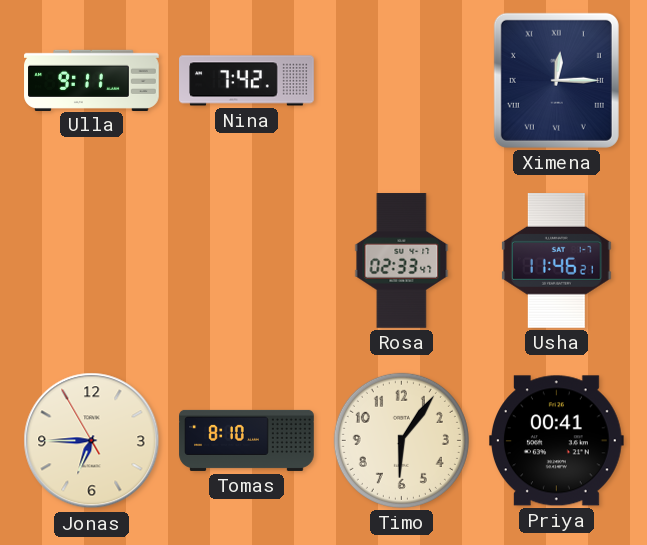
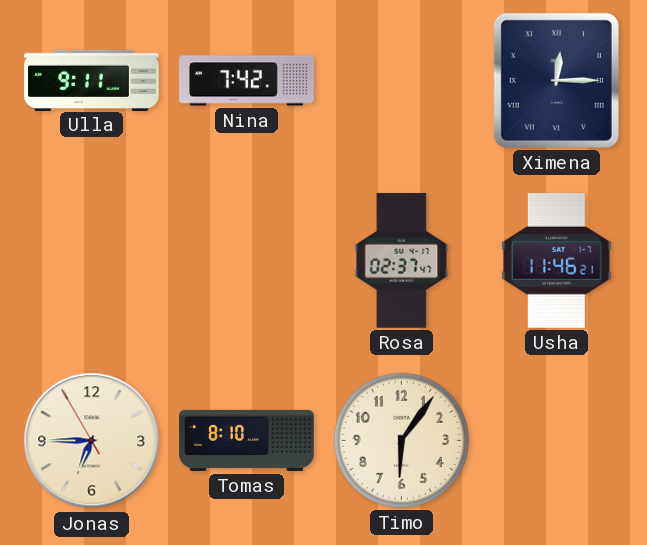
Rosa: 02:33 -> 02:37 (402, 261)
Priya: 00:41 -> none (557, 441)
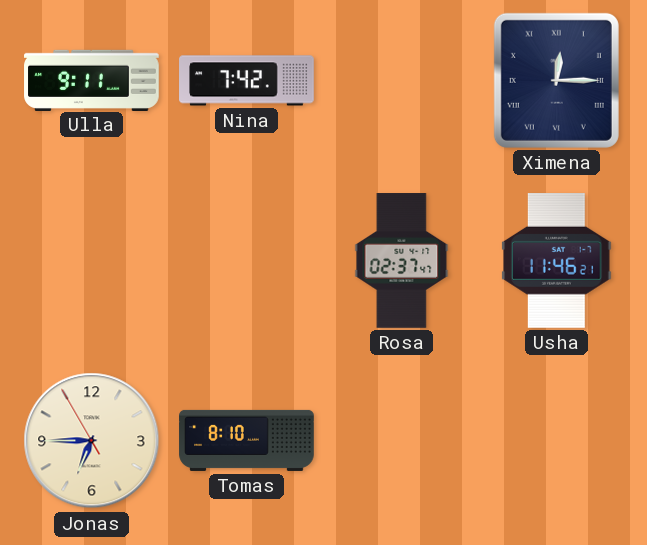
Timo: 6:06 -> none (401, 440)
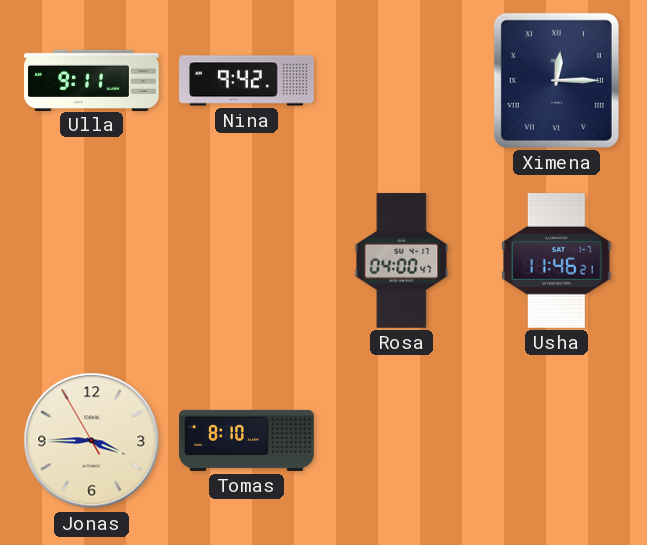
Nina: 7:42 -> 9:42 (247, 81)
Rosa: 02:37 -> 04:00 (402, 261)
Jonas: 6:44 -> 3:44 (92, 441)
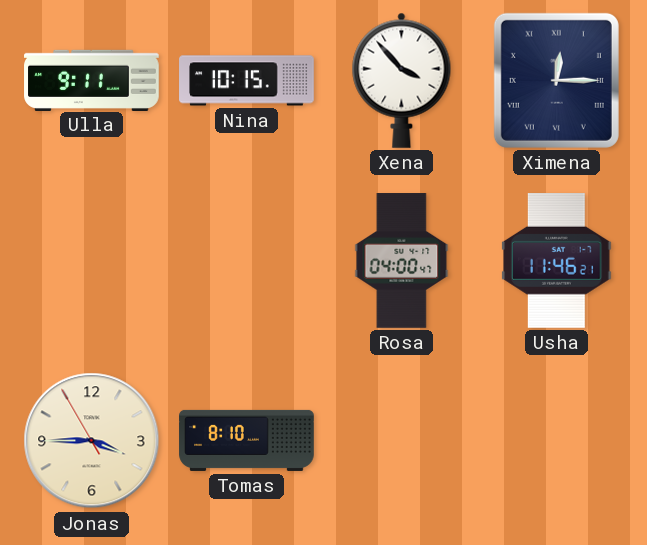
Nina: 9:42 -> 10:15 (247, 81)
Xena: none -> 3:53 (402, 80)
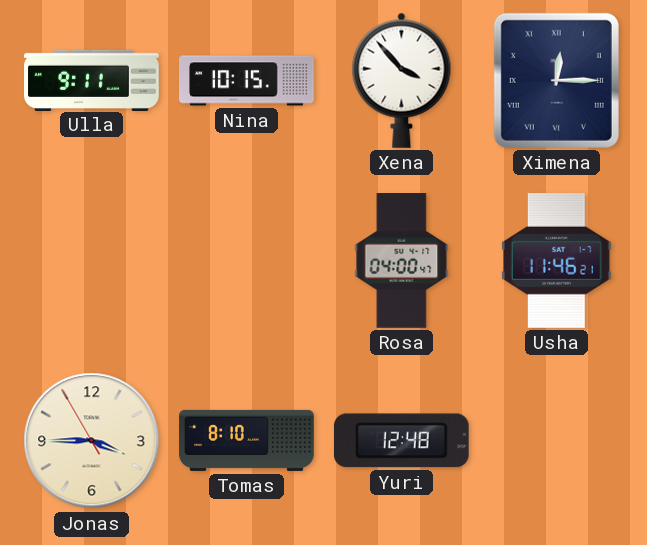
Yuri: none -> 12:48 (401, 441)
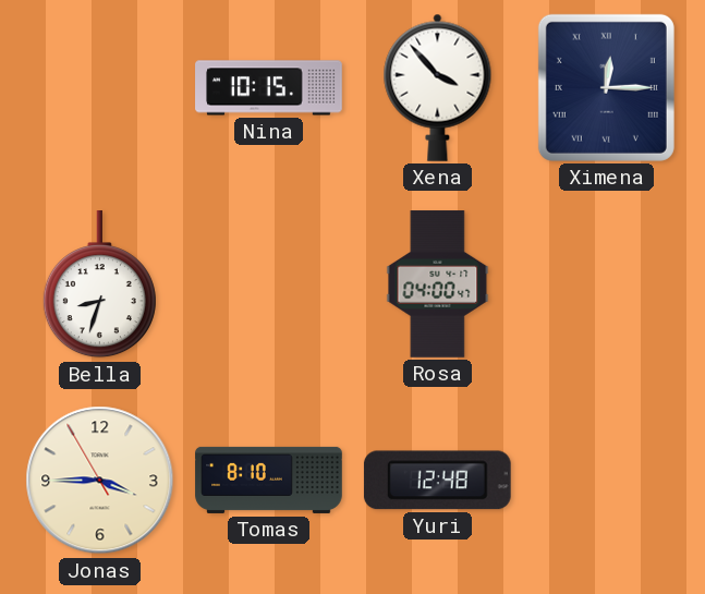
Ulla: 9:11 -> none (92, 80)
Bella: none -> 8:33 (99, 286)
Usha: 11:46 -> none (557, 261)
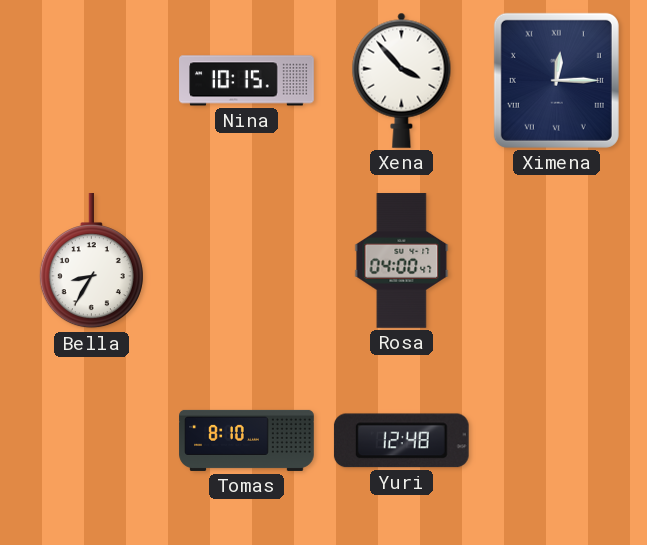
Bella: 8:33 -> 8:35 (91, 262)
Jonas: 3:44 -> none (100, 481)
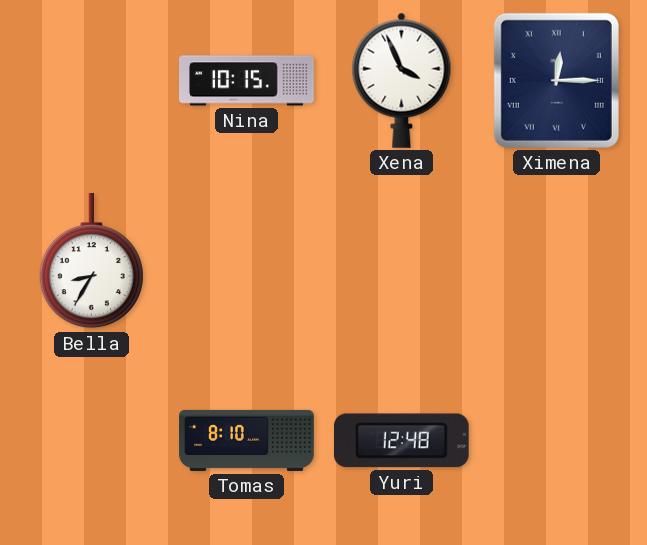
Xena: 3:53 -> 3:56 (402, 80)
Rosa: 04:00 -> none (402, 261)
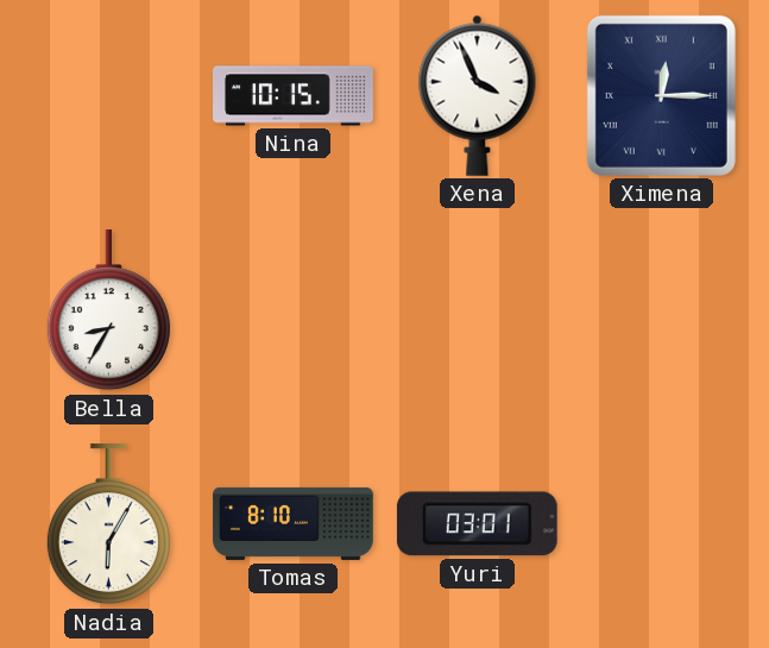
Nadia: none -> 6:05 (108, 526)
Yuri: 12:48 -> 03:01 (477, 524)
